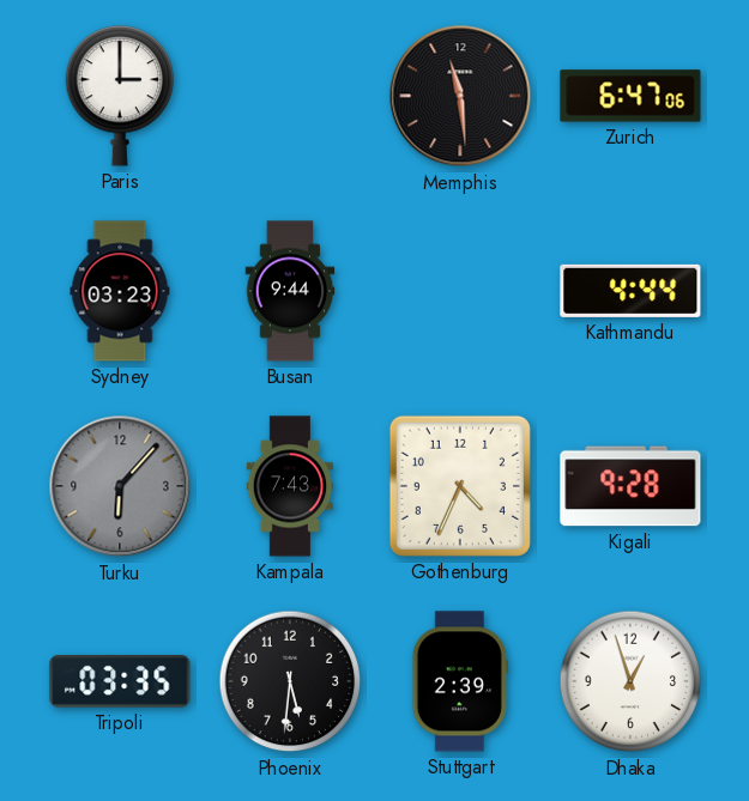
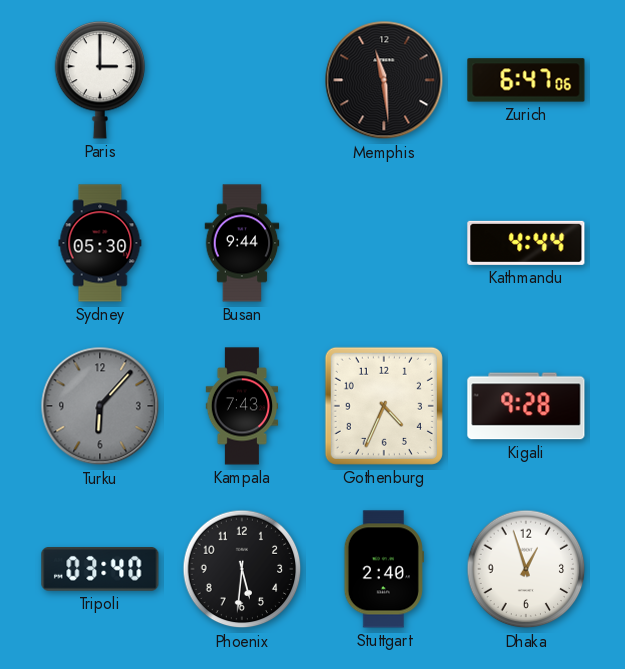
Sydney: 03:23 -> 05:30 (100, 243)
Tripoli: 03:35 -> 03:40 (100, 570)
Stuttgart: 2:39 -> 2:40 (384, 569)
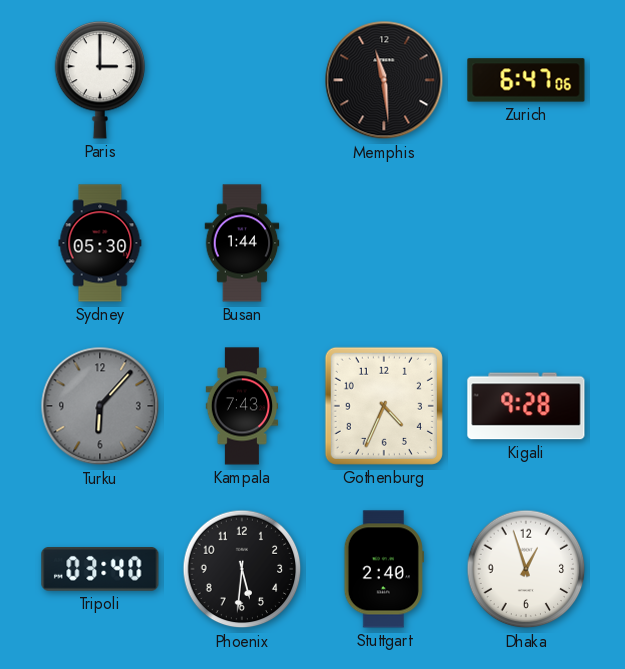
Busan: 9:44 -> 1:44 (242, 243)
Kathmandu: 4:44 -> none (526, 243)
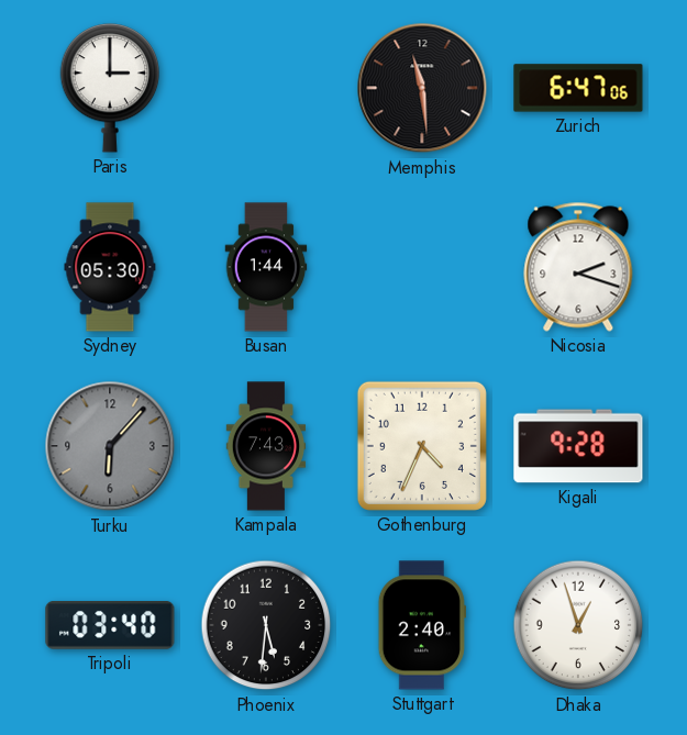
Nicosia: none -> 2:18 (578, 267)
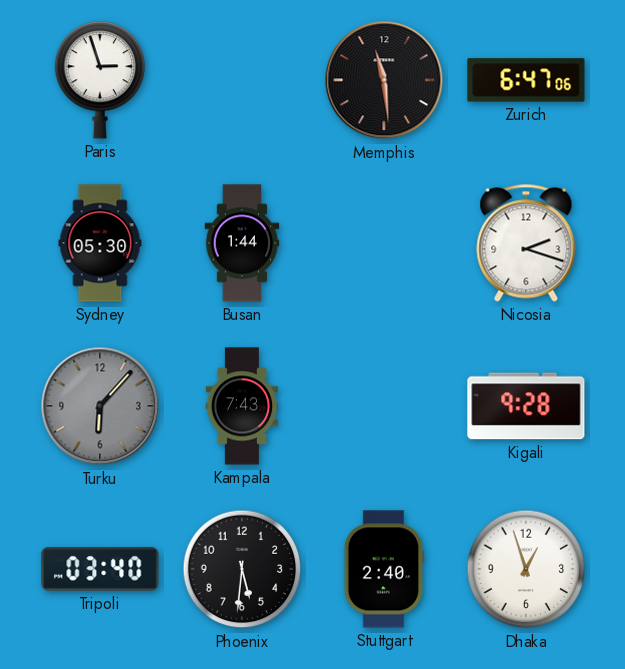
Paris: 3:00 -> 2:57 (100, 80)
Gothenburg: 4:34 -> none (422, 446)
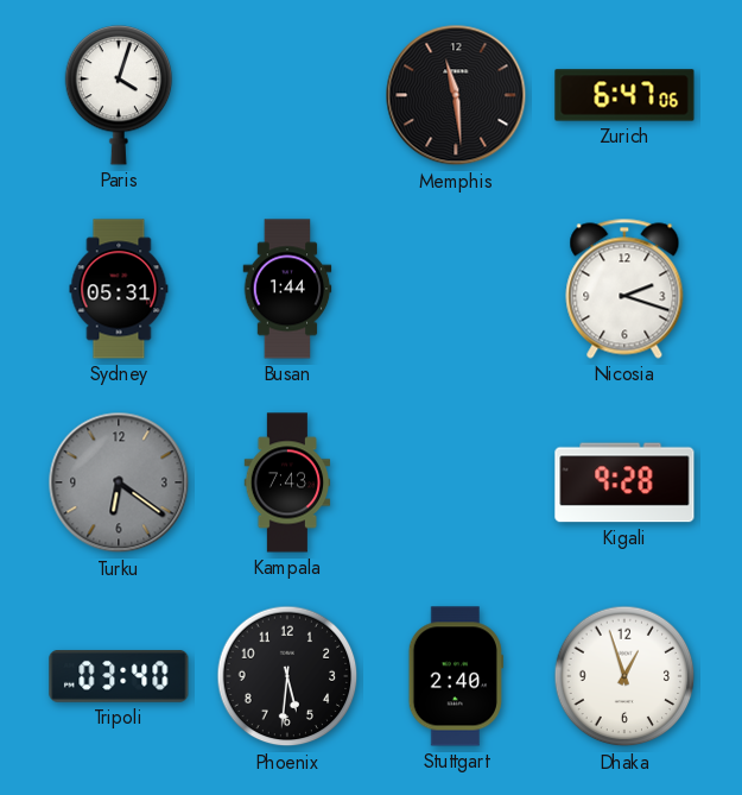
Paris: 2:57 -> 4:03 (119, 95)
Sydney: 05:30 -> 05:31 (119, 289)
Turku: 6:07 -> 6:21 (119, 482)
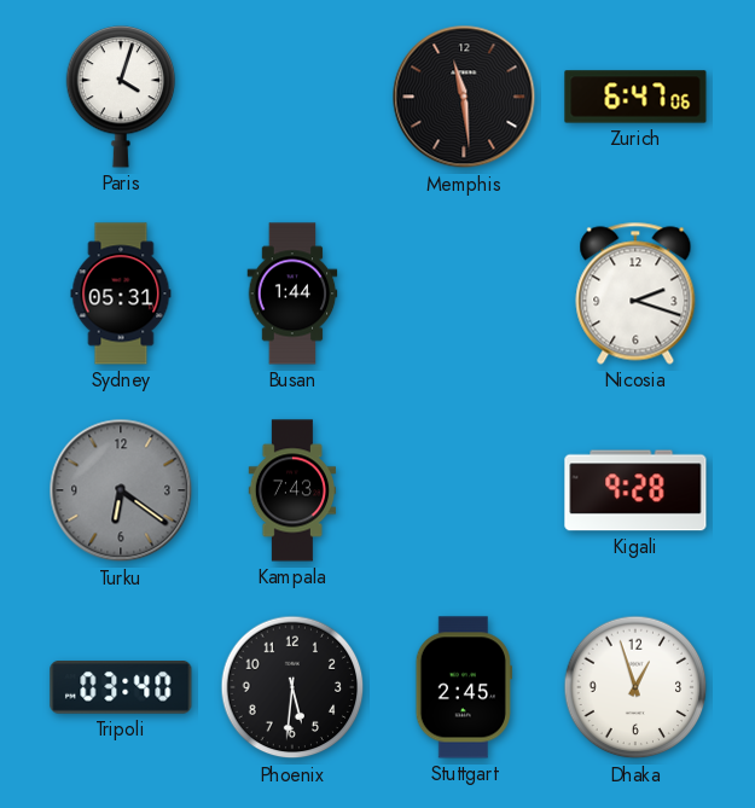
Stuttgart: 2:40 -> 2:45 (464, 687)
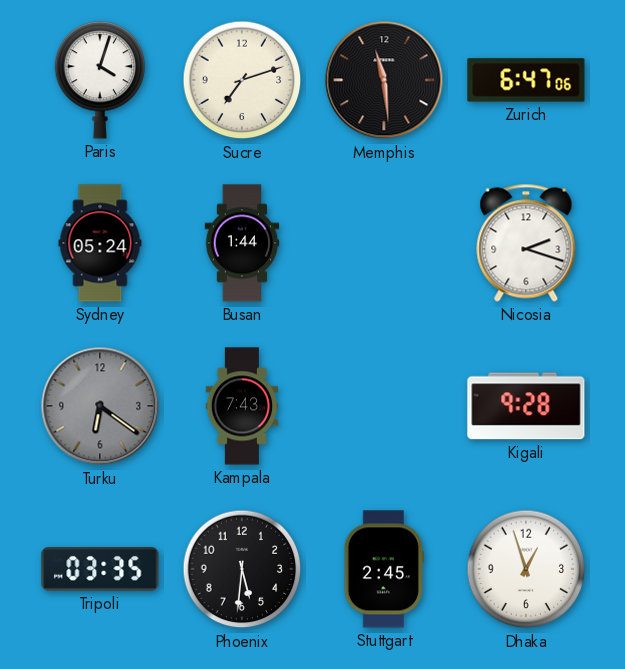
Sucre: none -> 7:12 (242, 80)
Sydney: 05:31 -> 05:24 (100, 243)
Tripoli: 03:40 -> 03:35 (100, 570)
